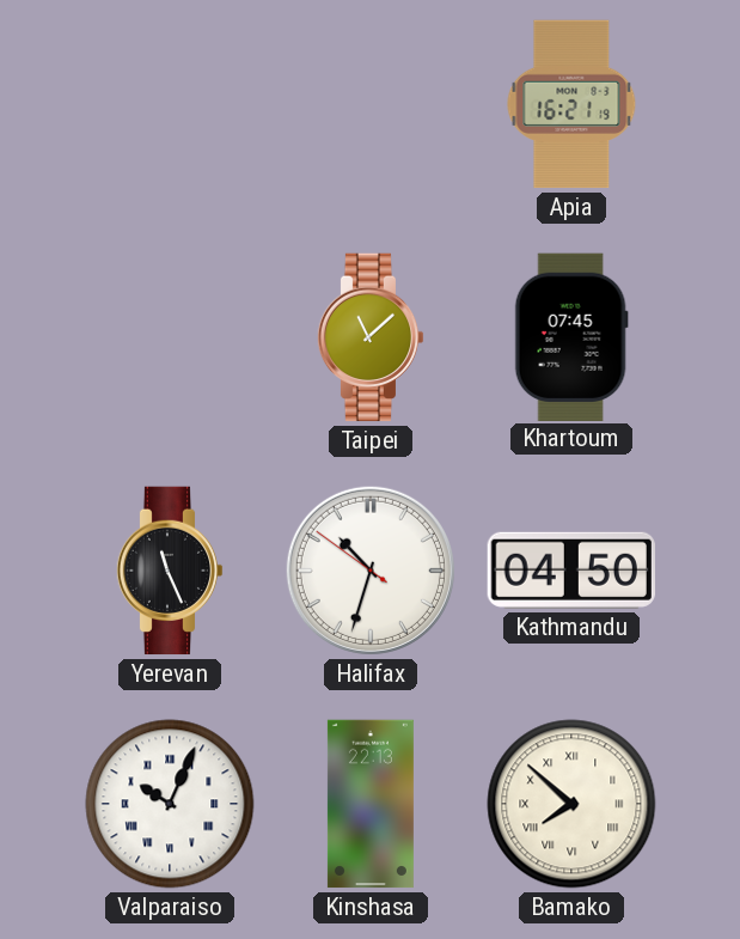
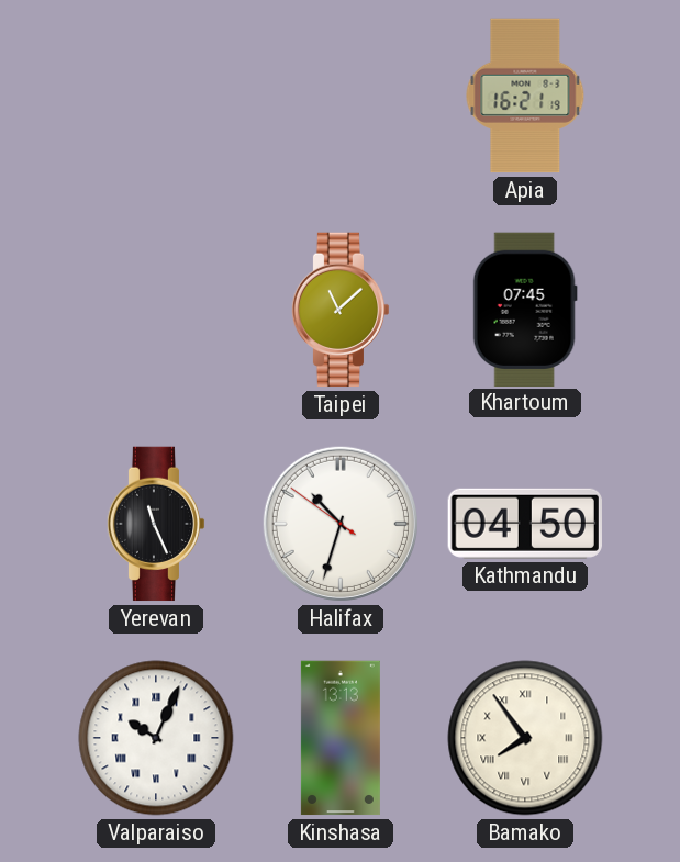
Kinshasa: 22:13 -> 13:13 (341, 738)
Bamako: 7:52 -> 7:54 (525, 738)
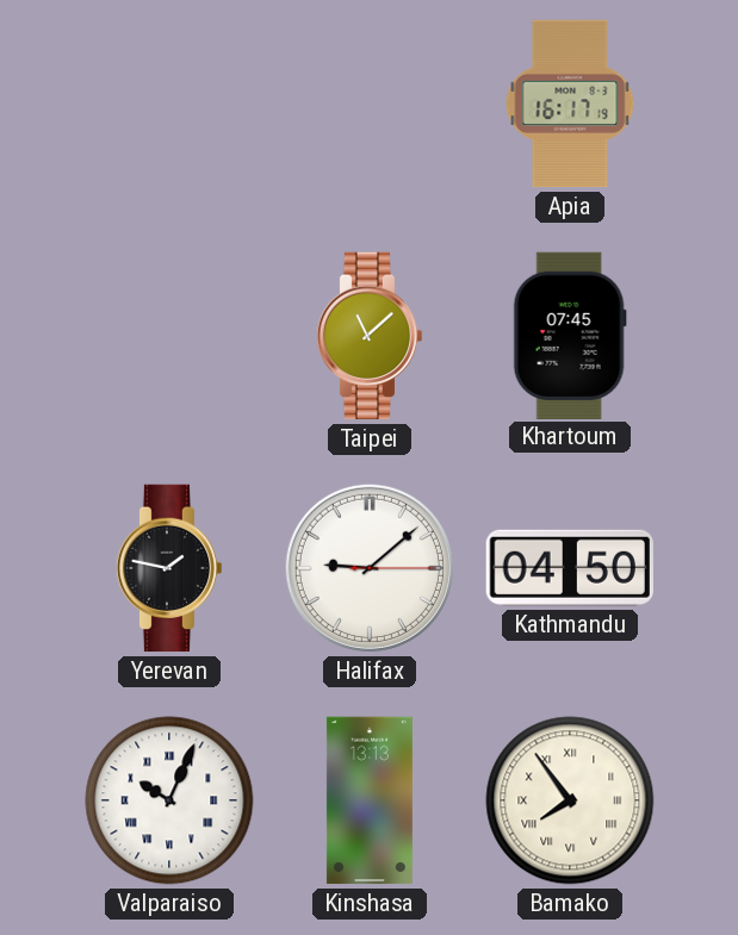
Apia: 16:21 -> 16:17 (570, 104)
Yerevan: 11:26 -> 1:47 (169, 568)
Halifax: 10:32 -> 9:08 (370, 568)
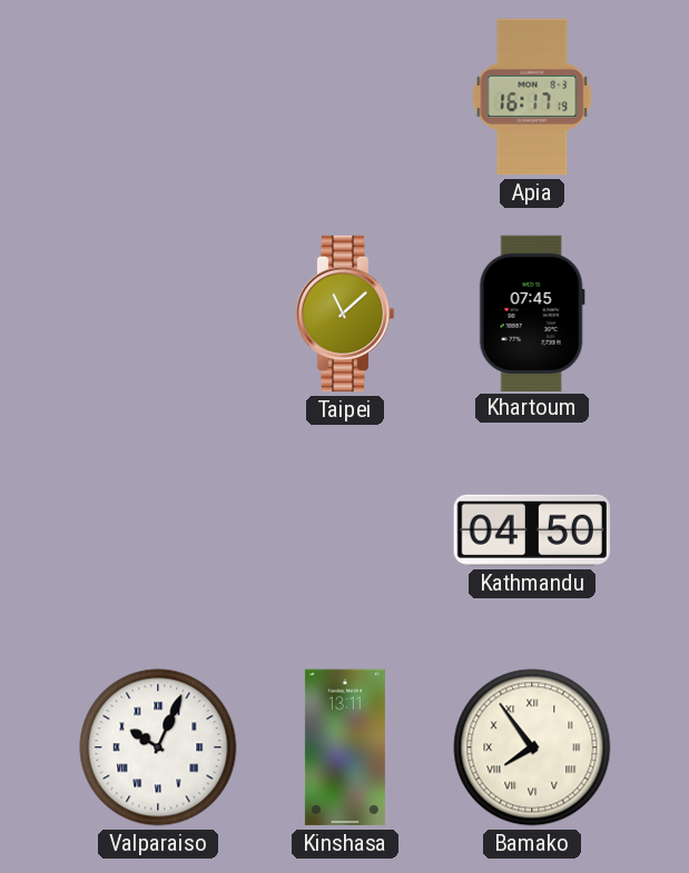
Yerevan: 1:47 -> none (169, 568)
Halifax: 9:08 -> none (370, 568)
Kinshasa: 13:13 -> 13:11 (345, 747)
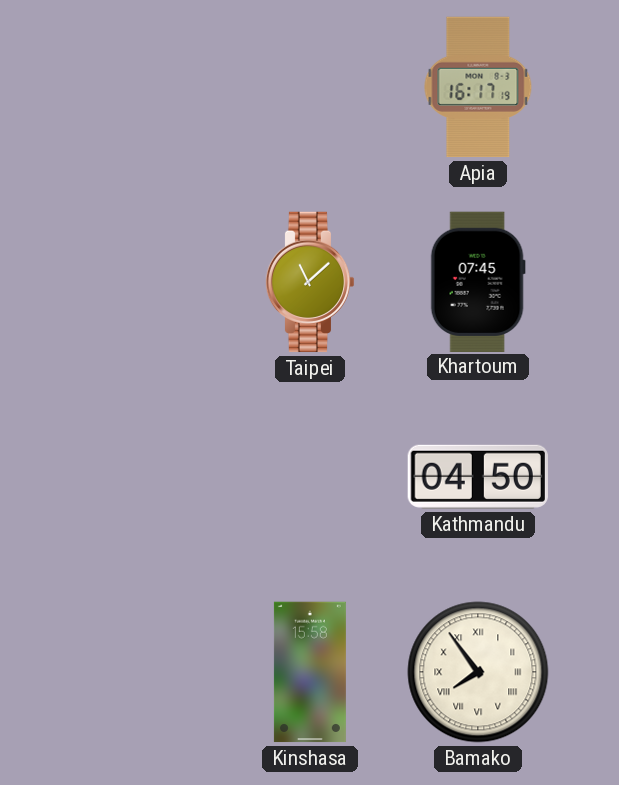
Valparaiso: 10:04 -> none (158, 747)
Kinshasa: 13:11 -> 15:58 (310, 672)
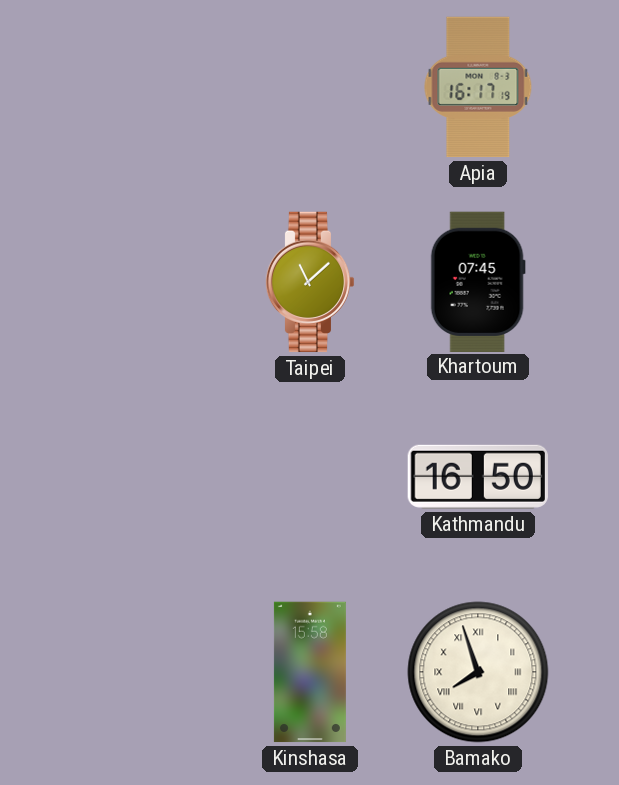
Kathmandu: 04:50 -> 16:50 (478, 477)
Bamako: 7:54 -> 7:57 (478, 672)
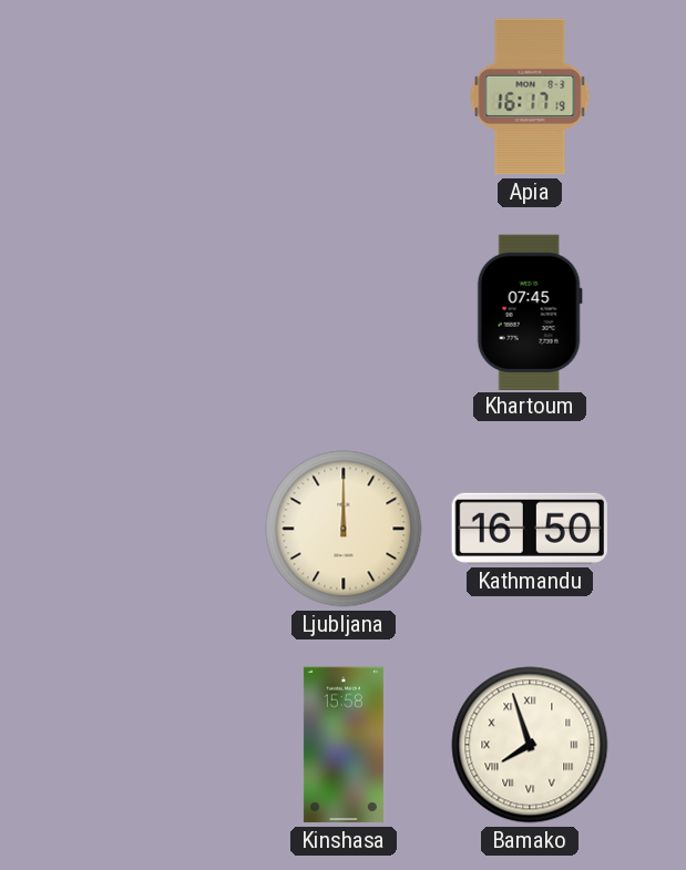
Taipei: 11:08 -> none (310, 282)
Ljubljana: none -> 12:00 (344, 529)
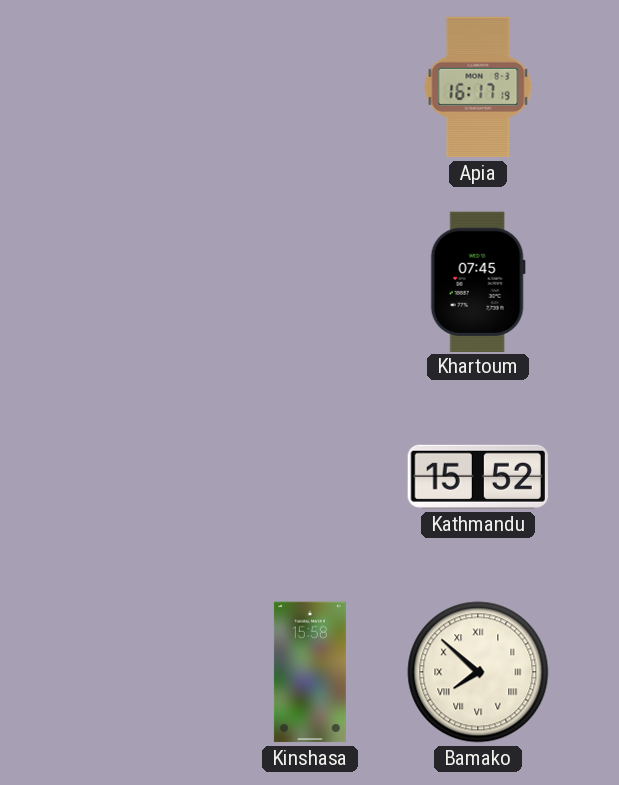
Ljubljana: 12:00 -> none (344, 529)
Kathmandu: 16:50 -> 15:52 (478, 477)
Bamako: 7:57 -> 7:52 (478, 672)
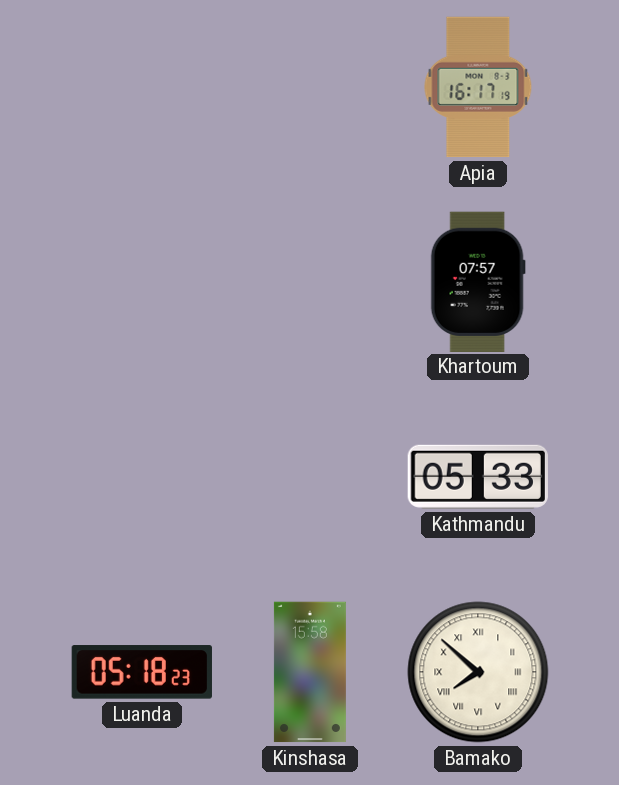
Khartoum: 07:45 -> 07:57 (478, 281)
Kathmandu: 15:52 -> 05:33 (478, 477)
Luanda: none -> 05:18 (142, 672)
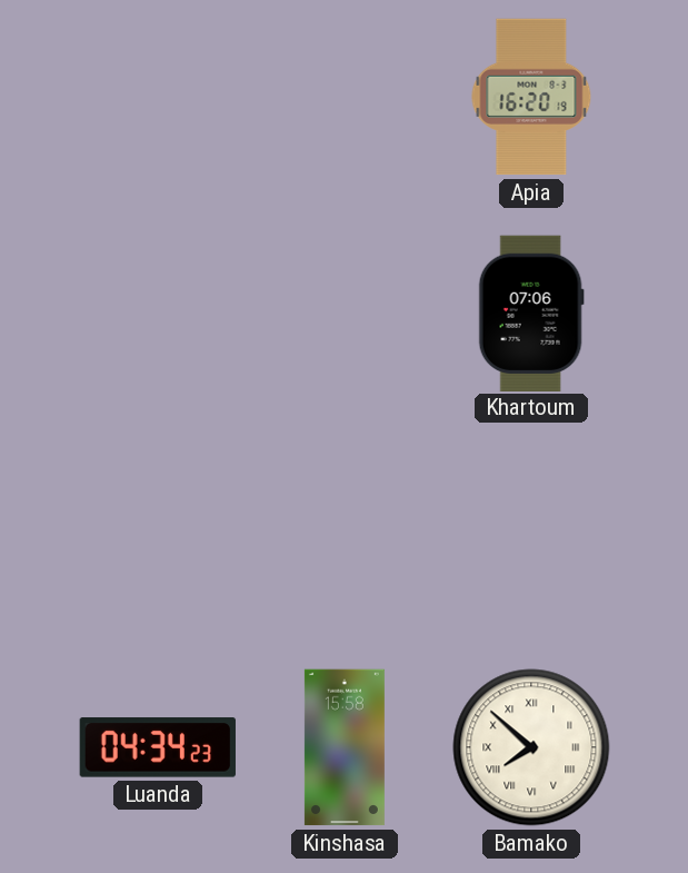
Apia: 16:17 -> 16:20 (531, 97)
Khartoum: 07:57 -> 07:06 (531, 313)
Kathmandu: 05:33 -> none (478, 477)
Luanda: 05:18 -> 04:34 (158, 747)
